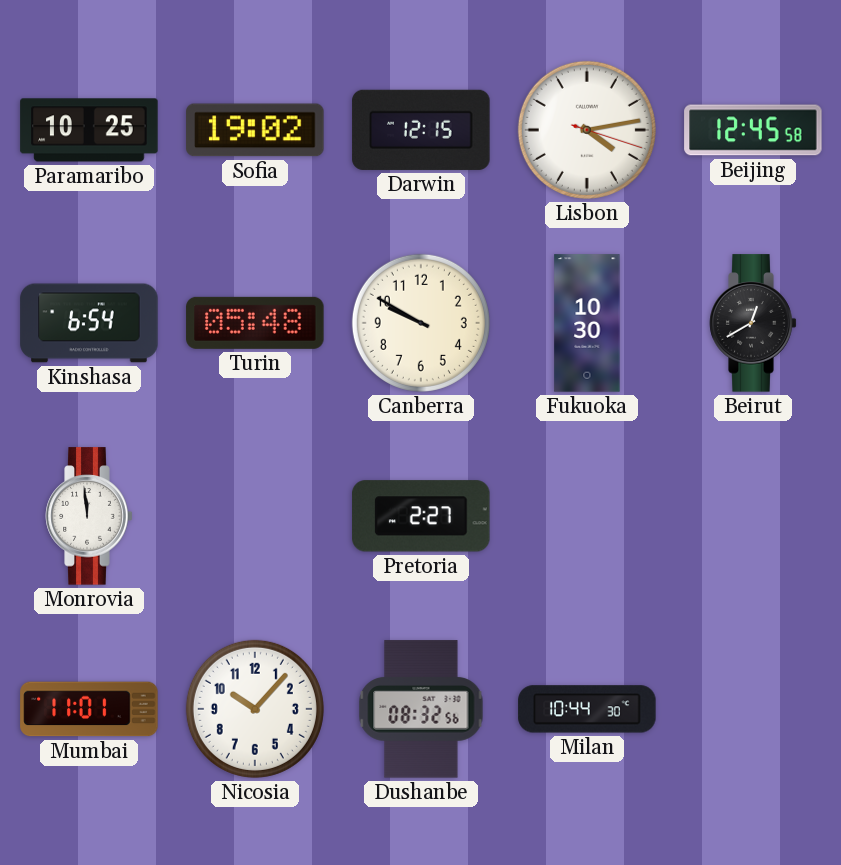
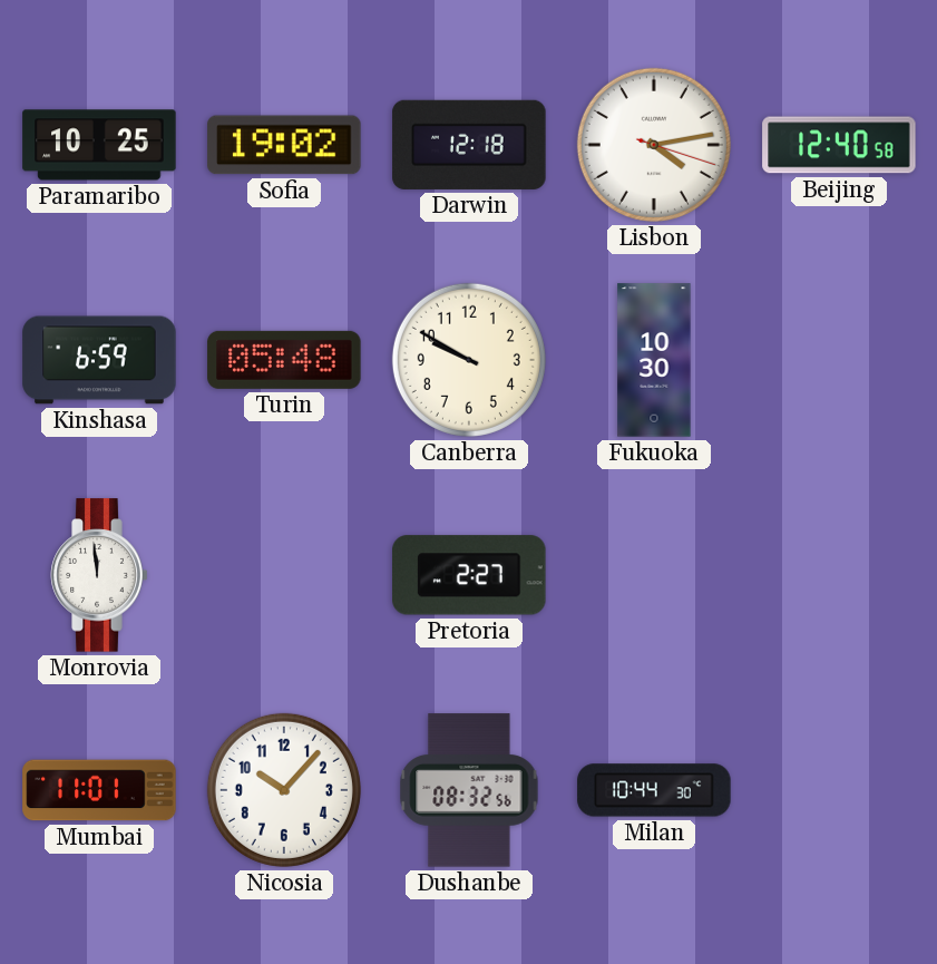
Darwin: 12:15 -> 12:18 (469, 145)
Beijing: 12:45 -> 12:40 (839, 145)
Kinshasa: 6:54 -> 6:59 (99, 360)
Beirut: 12:40 -> none (753, 323)
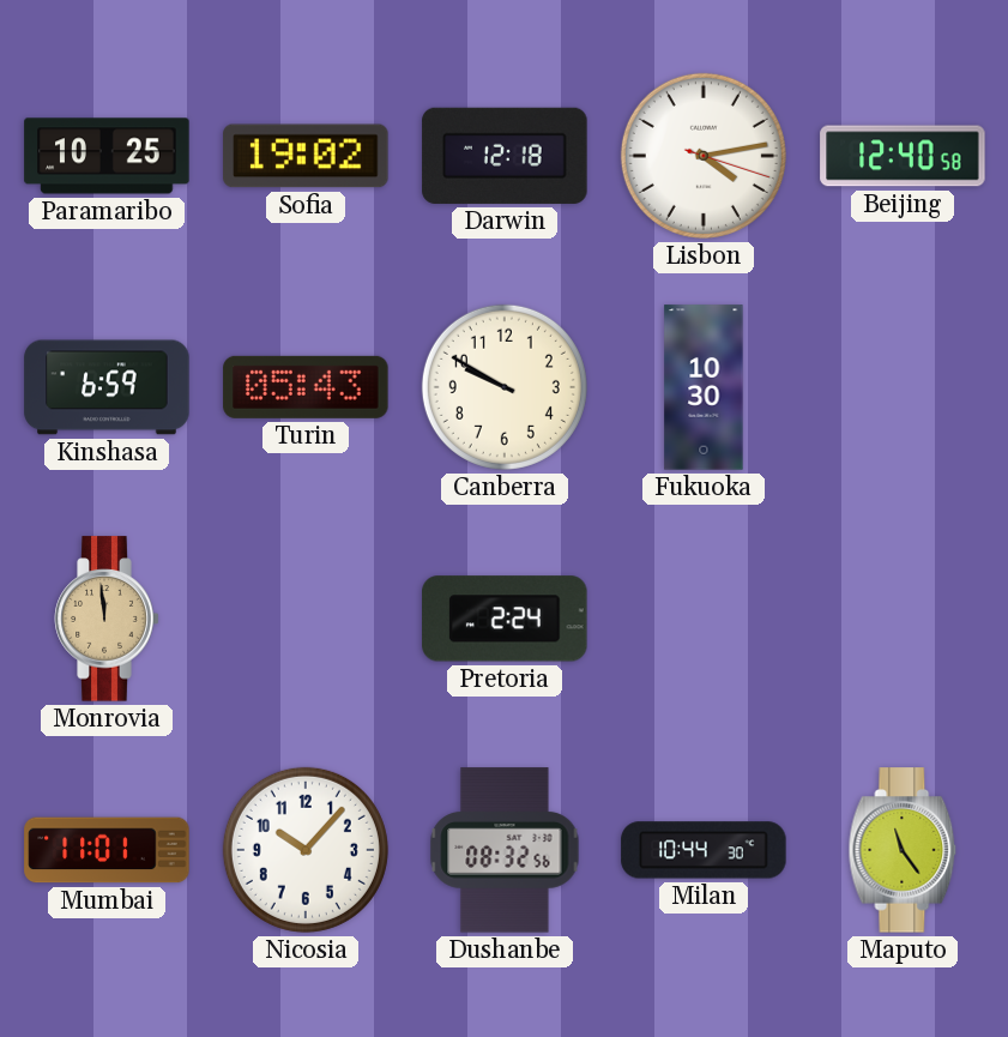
Turin: 05:48 -> 05:43 (306, 387)
Monrovia dial: white -> champagne (107, 619)
Pretoria: 2:27 -> 2:24 (505, 619)
Maputo: none -> 11:24 (903, 850)
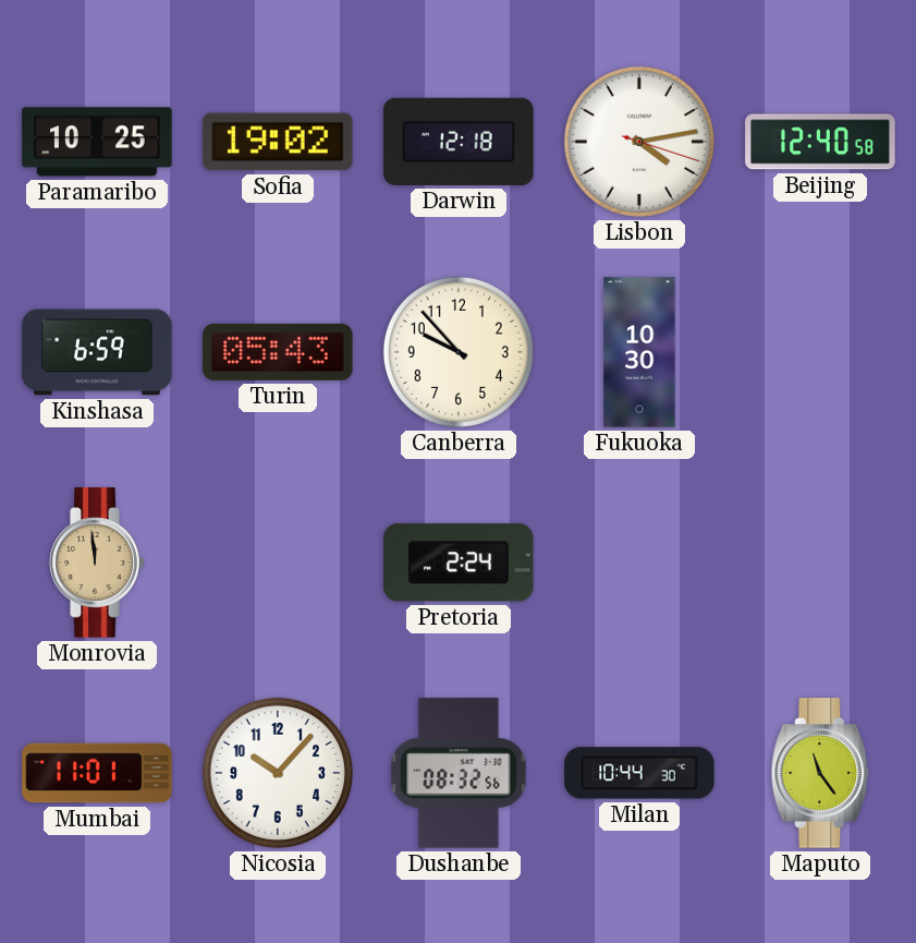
Canberra: 9:50 -> 9:53 (459, 352)
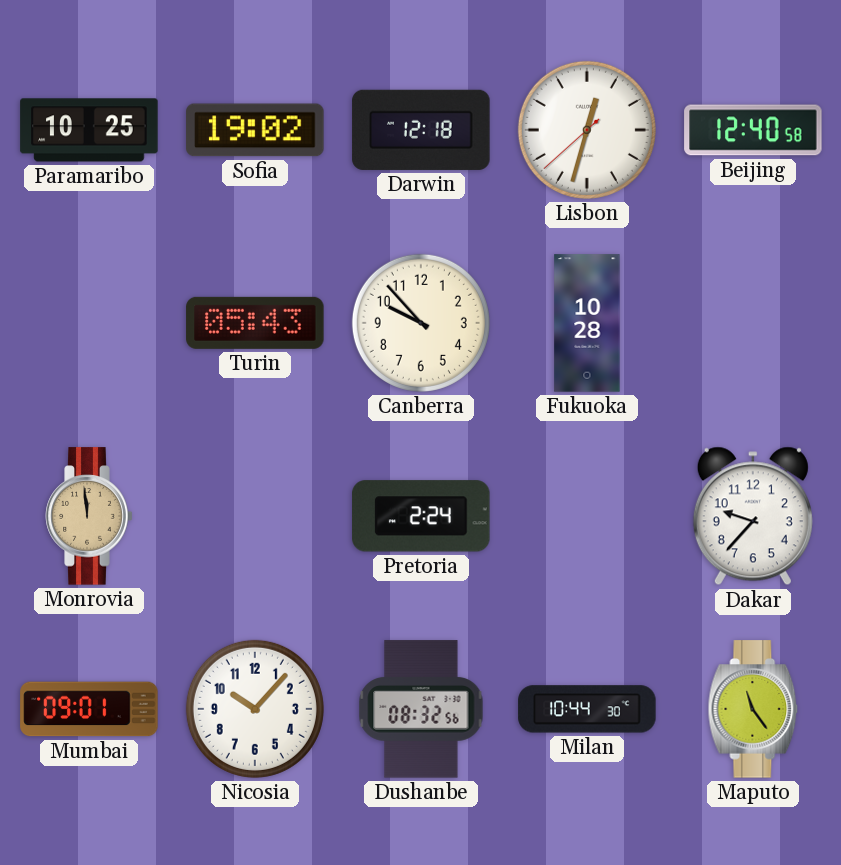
Lisbon: 4:13 -> 12:32 (587, 130)
Kinshasa: 6:59 -> none (97, 352)
Fukuoka: 10:30 -> 10:28 (587, 323)
Dakar: none -> 9:37 (753, 516)
Mumbai: 11:01 -> 09:01 (89, 709)
